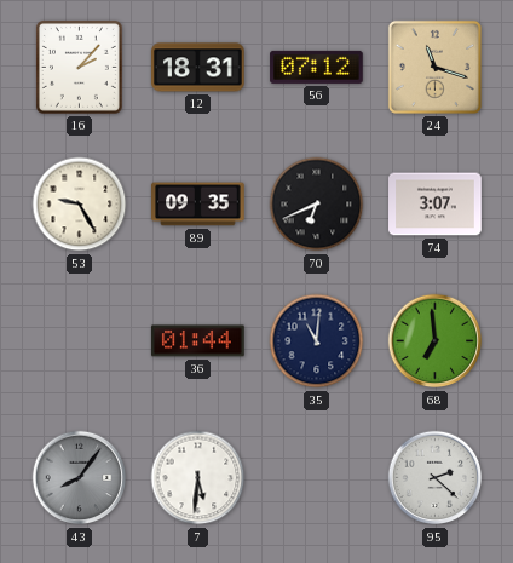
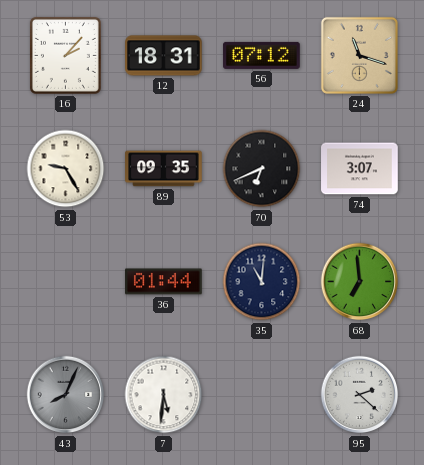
43: 8:06 -> 8:04 (66, 395)
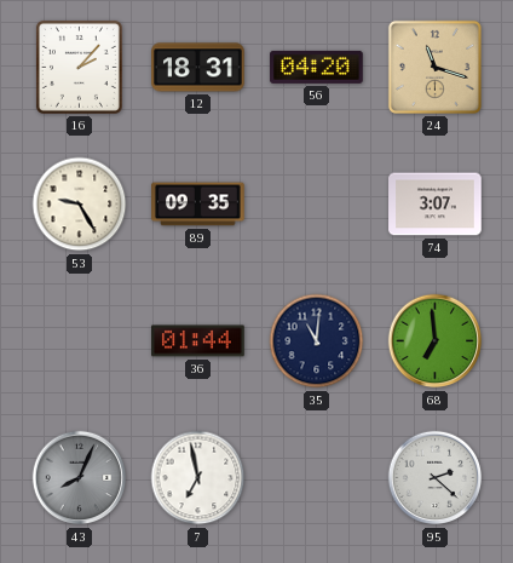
56: 07:12 -> 04:20 (317, 67)
70: 6:41 -> none (262, 169)
7: 5:31 -> 6:58 (198, 478)
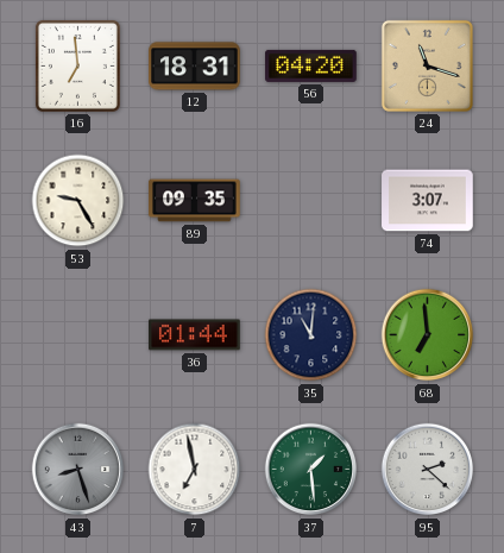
16: 2:07 -> 6:59 (77, 65)
43: 8:04 -> 8:27 (78, 470)
37: none -> 1:29 (311, 470)
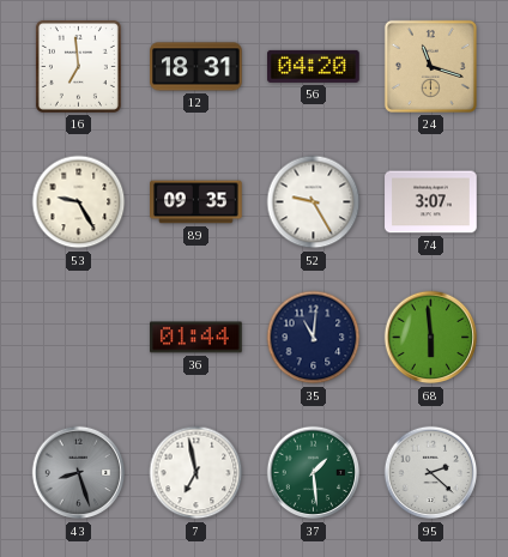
52: none -> 9:25 (314, 202)
68: 6:59 -> 5:59 (431, 338)
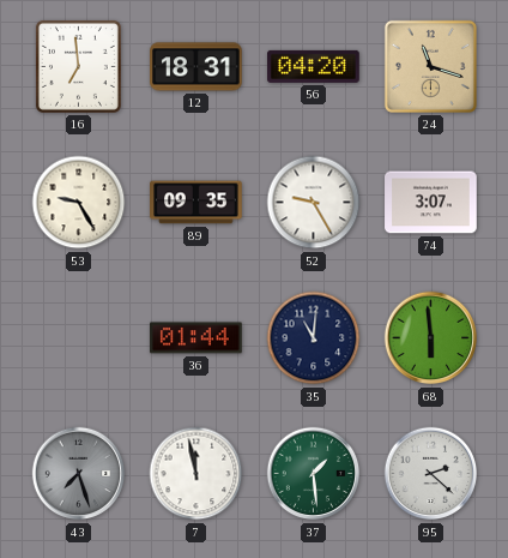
43: 8:27 -> 7:27 (79, 474)
7: 6:58 -> 11:58 (196, 474)
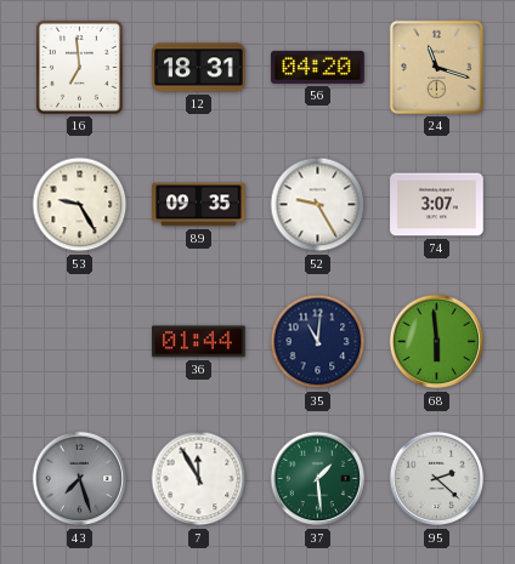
7: 11:58 -> 11:55 (199, 479)
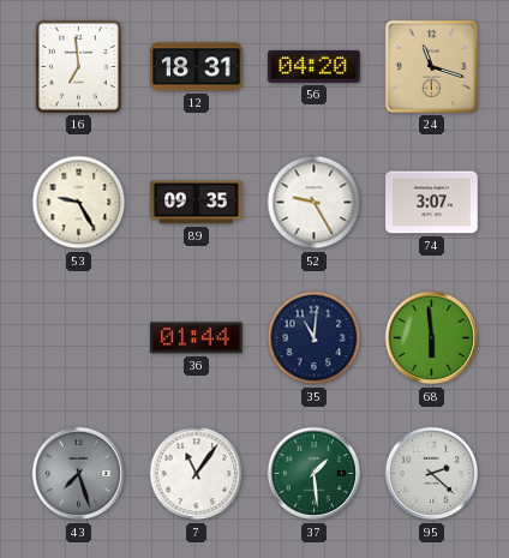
7: 11:55 -> 11:06 (197, 474)
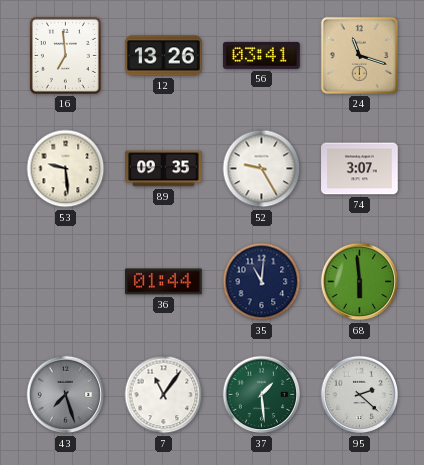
12: 18:31 -> 13:26 (164, 56)
56: 04:20 -> 03:41 (262, 55)
53: 9:25 -> 9:29 (66, 169)
